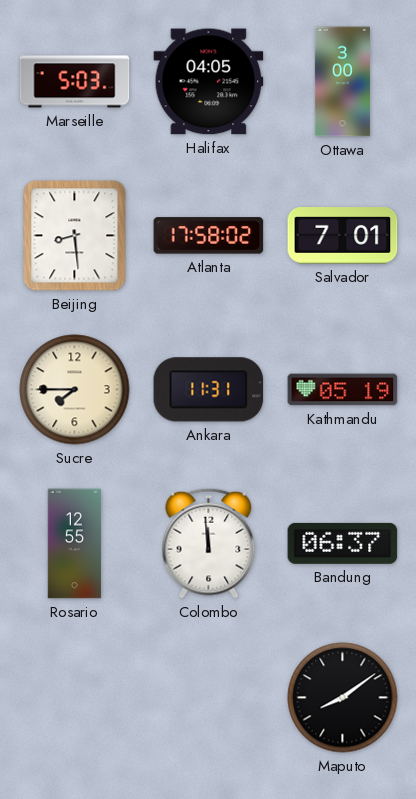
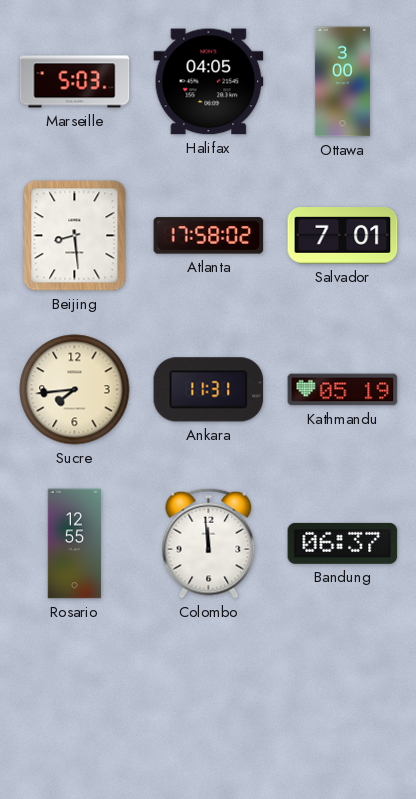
Sucre: 7:45 -> 7:44 (75, 390)
Maputo: 8:09 -> none (343, 698)
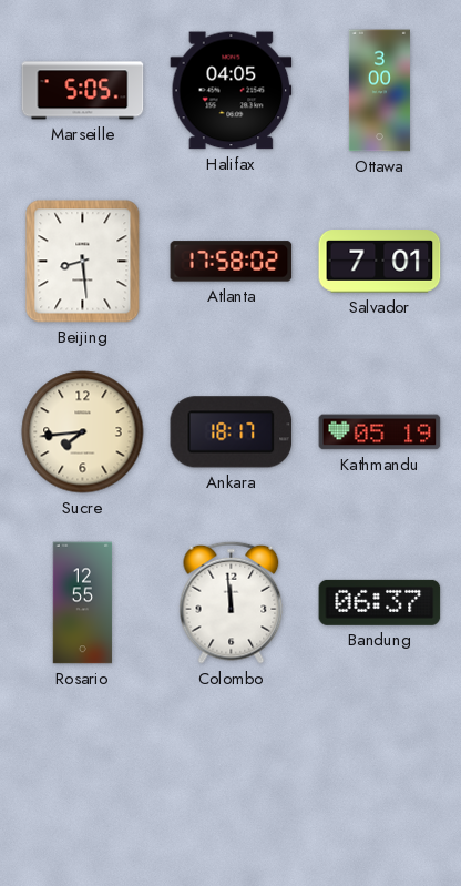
Marseille: 5:03 -> 5:05 (83, 91)
Ankara: 11:31 -> 18:17 (232, 432)
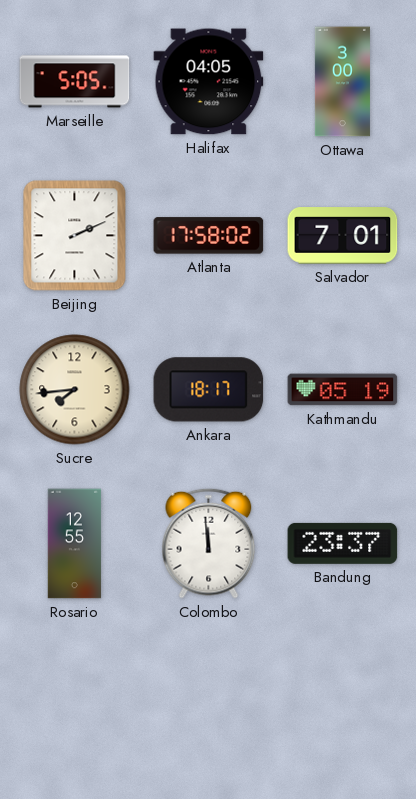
Beijing: 8:29 -> 2:11 (75, 236)
Bandung: 06:37 -> 23:37 (343, 543)
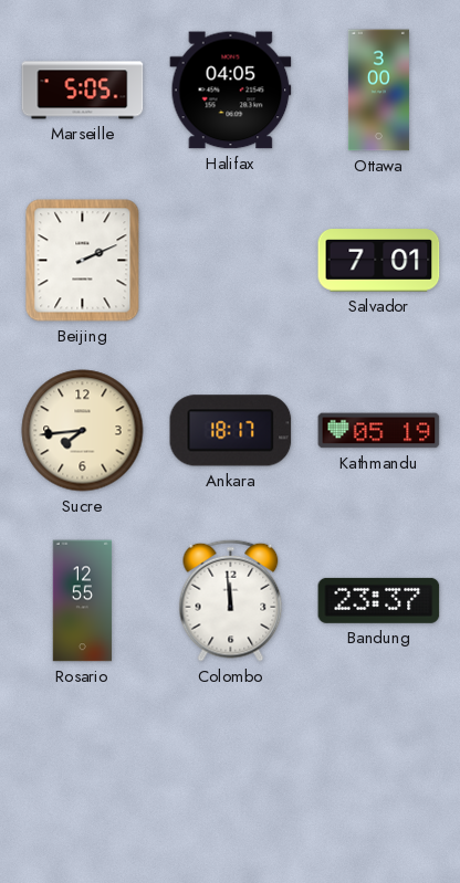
Atlanta: 17:58 -> none (209, 236)
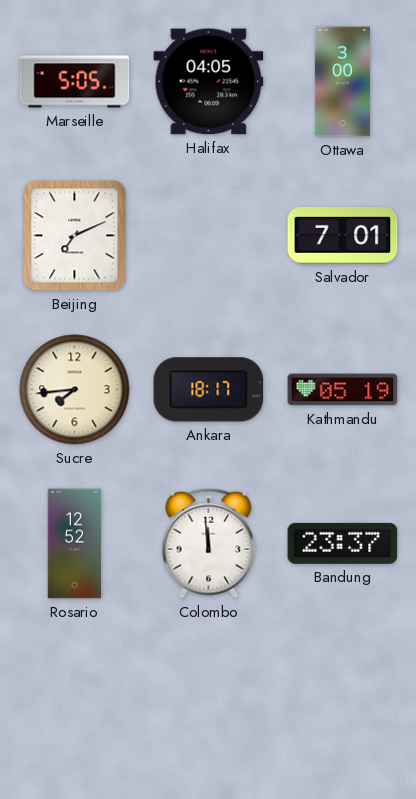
Beijing: 2:11 -> 7:11 (75, 236)
Rosario: 12:55 -> 12:52 (75, 544)
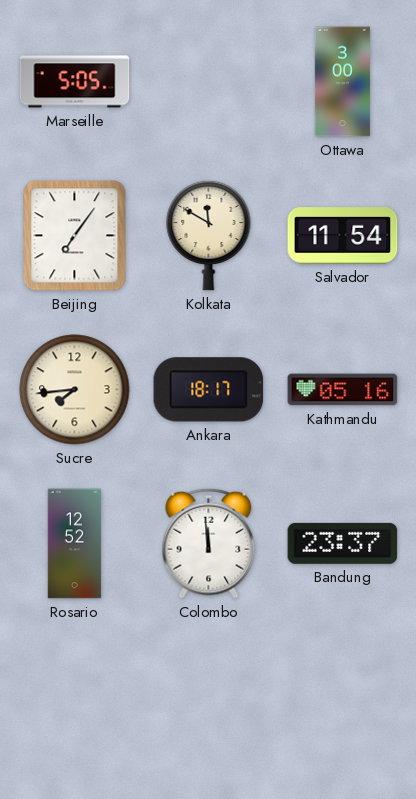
Halifax: 04:05 -> none (209, 82)
Beijing: 7:11 -> 7:06 (75, 236)
Kolkata: none -> 11:50 (209, 235)
Salvador: 7:01 -> 11:54 (343, 236)
Kathmandu: 05:19 -> 05:16 (343, 390)
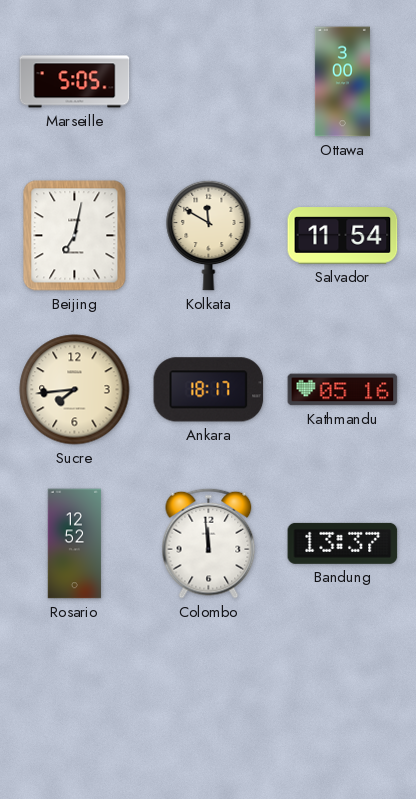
Beijing: 7:06 -> 7:02 (75, 236)
Bandung: 23:37 -> 13:37 (343, 543)
